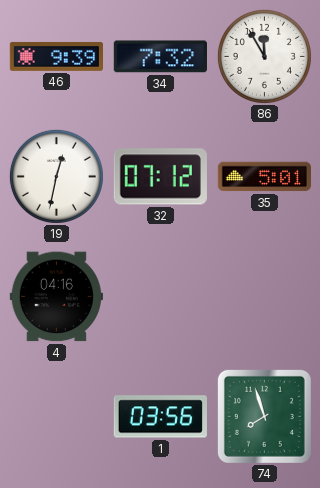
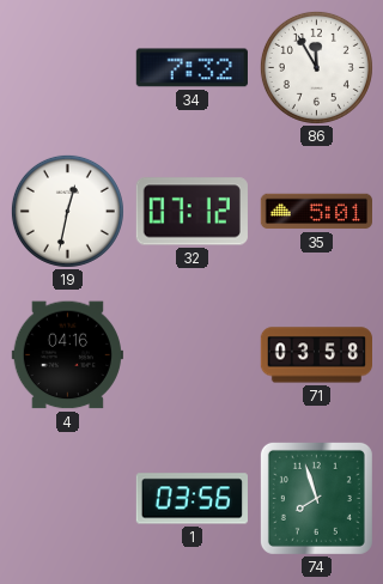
46: 9:39 -> none (56, 57)
71: none -> 03:58 (316, 355)
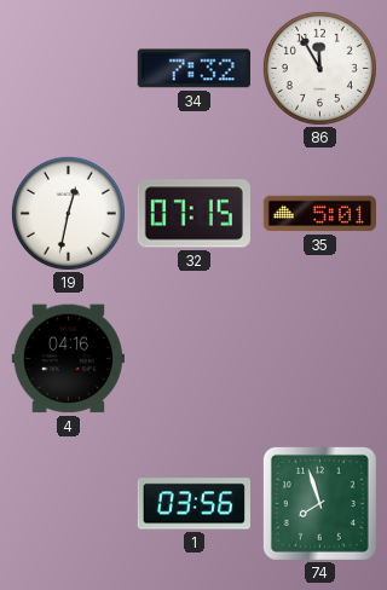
32: 07:12 -> 07:15 (193, 214)
71: 03:58 -> none (316, 355)
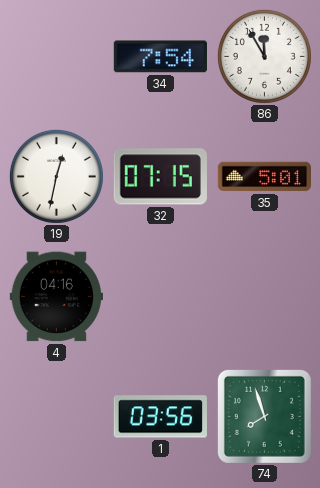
34: 7:32 -> 7:54 (160, 57)
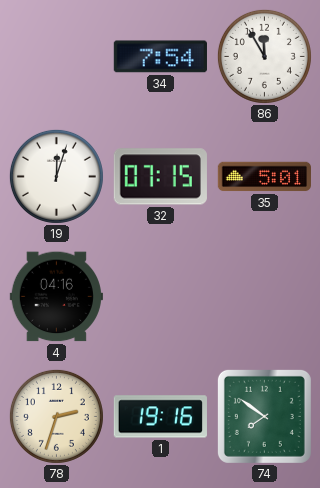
19: 12:32 -> 12:03 (56, 176)
78: none -> 2:33 (56, 416)
1: 03:56 -> 19:16 (160, 417)
74: 7:57 -> 7:51 (264, 416)
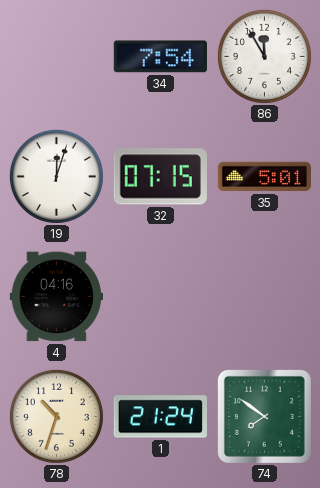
78: 2:33 -> 10:33 (56, 416)
1: 19:16 -> 21:24 (160, 417)
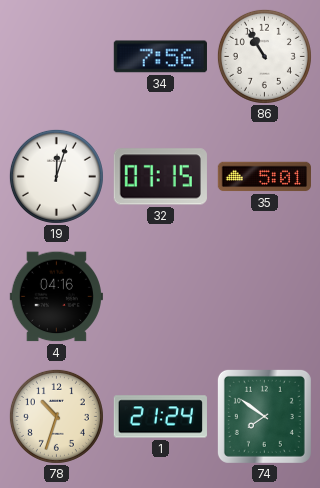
34: 7:54 -> 7:56 (160, 57)
86: 11:55 -> 10:55 (264, 56)
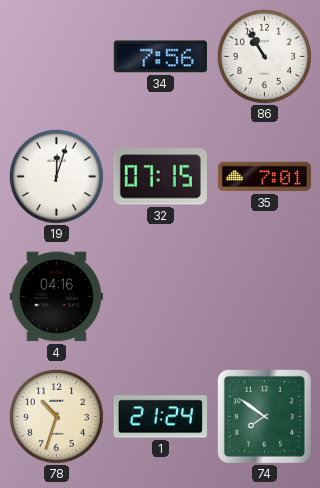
35: 5:01 -> 7:01 (264, 177)
